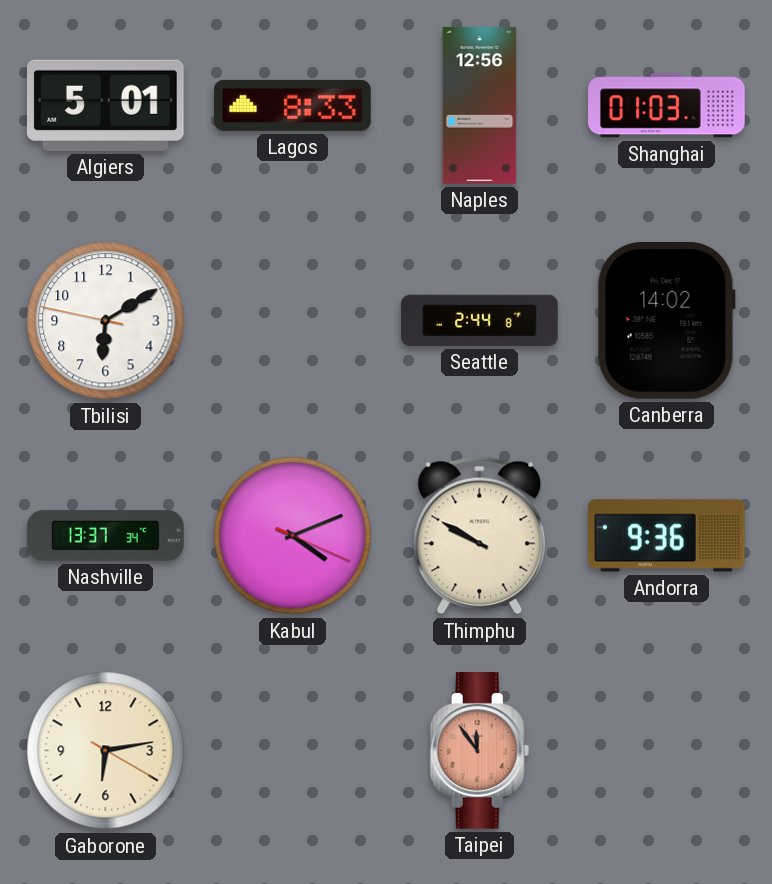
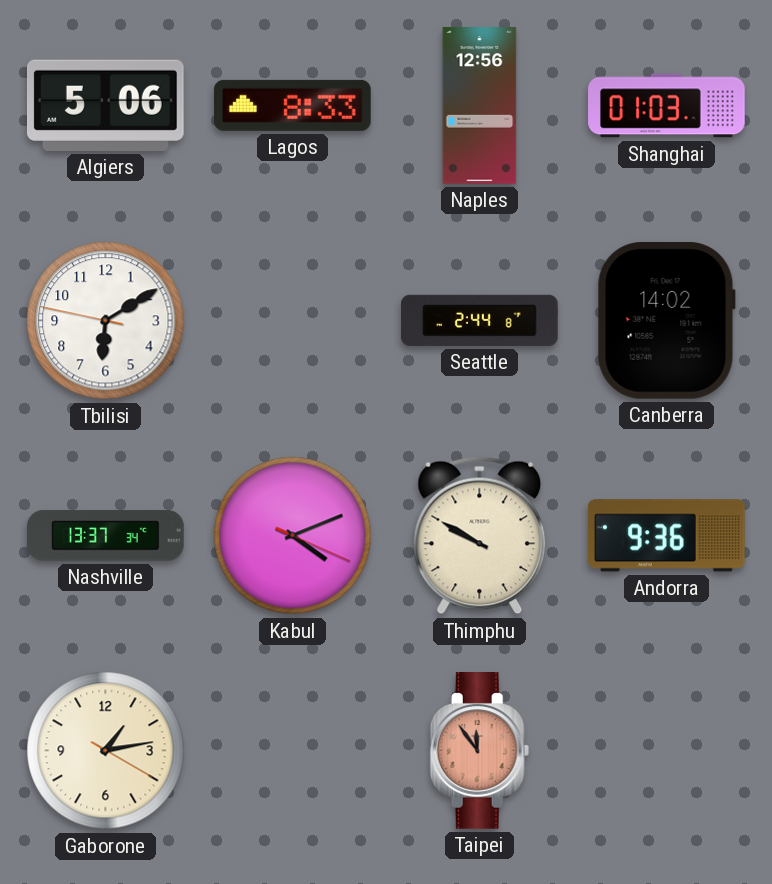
Algiers: 5:01 -> 5:06 (105, 105)
Gaborone: 6:13 -> 1:13 (106, 751)
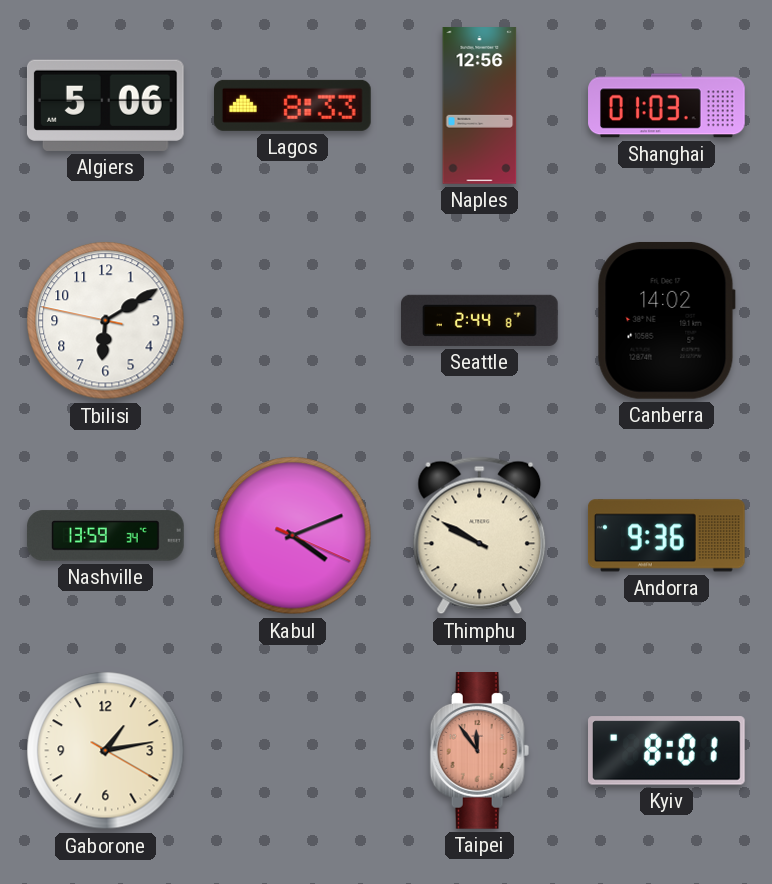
Nashville: 13:37 -> 13:59 (106, 536)
Kyiv: none -> 8:01 (667, 751)
